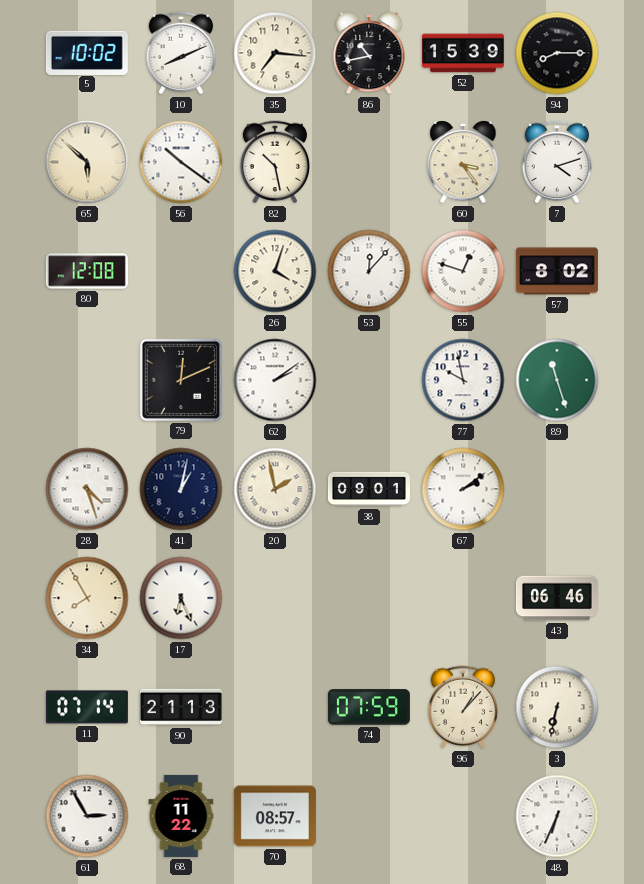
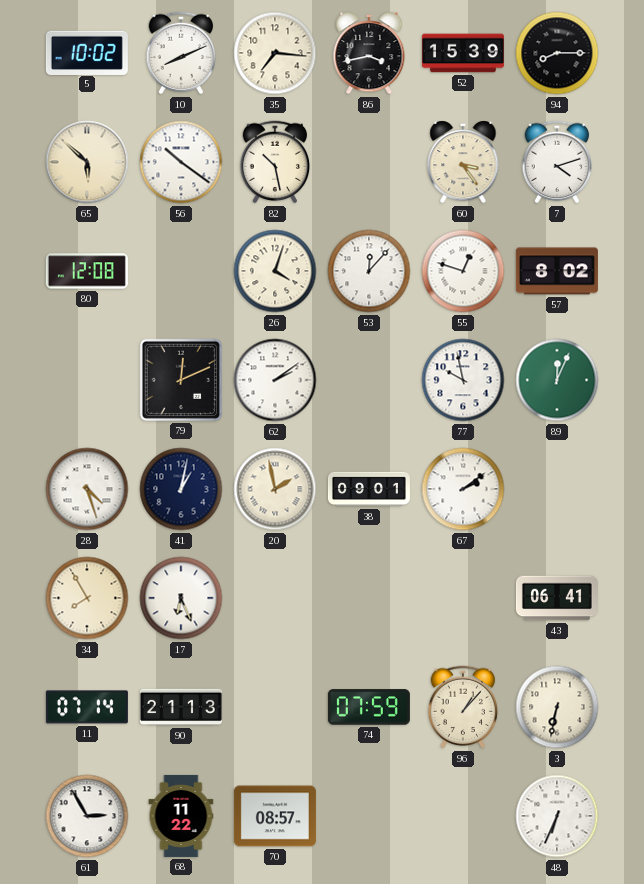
86: 10:43 -> 3:43 (369, 54)
89: 11:27 -> 12:04 (557, 380)
43: 06:46 -> 06:41 (557, 598)
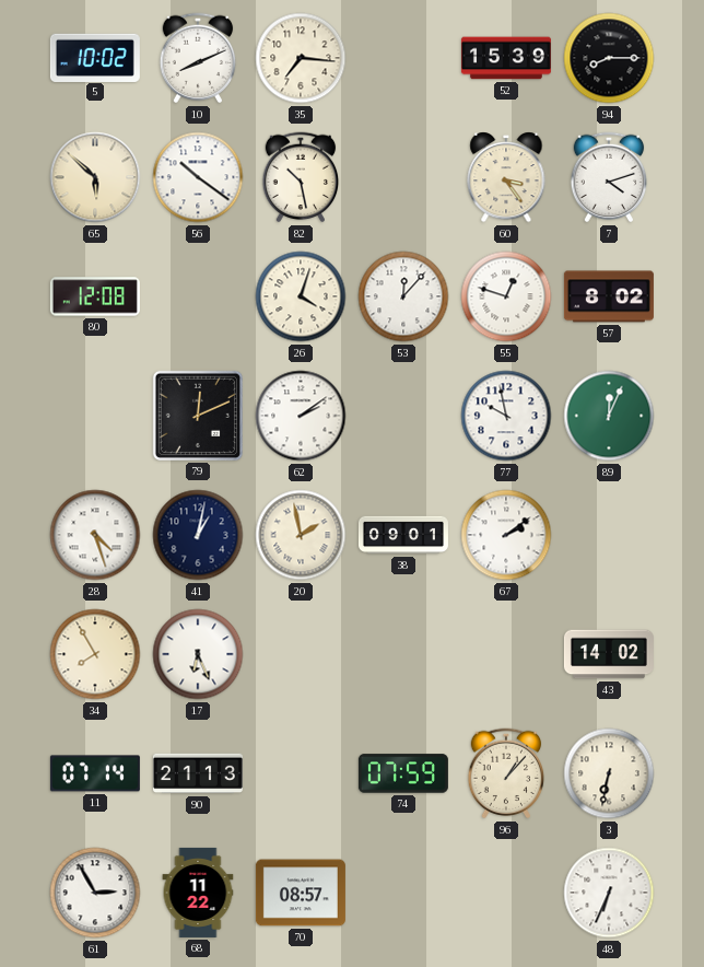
86: 3:43 -> none (369, 54)
43: 06:41 -> 14:02 (609, 654)
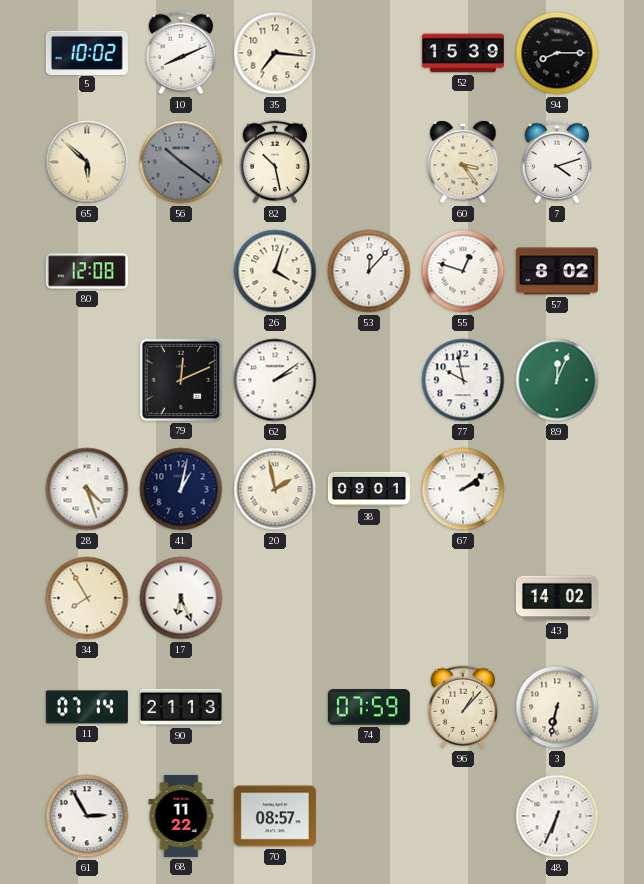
56 dial: white -> grey (181, 162)
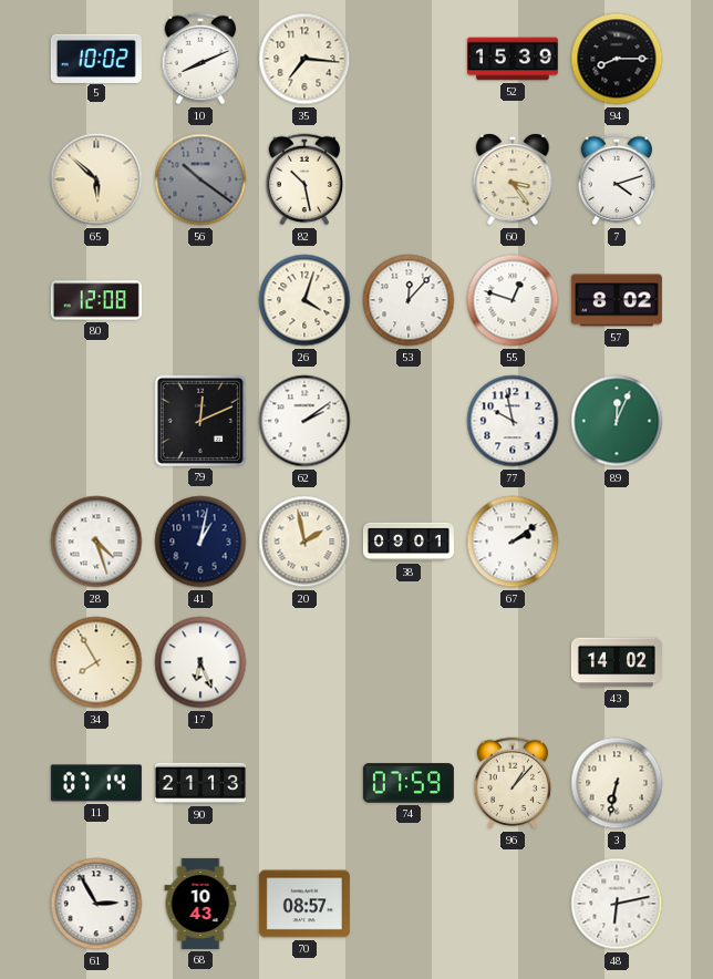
68: 11:22 -> 10:43 (200, 904)
48: 6:34 -> 6:13 (617, 904)
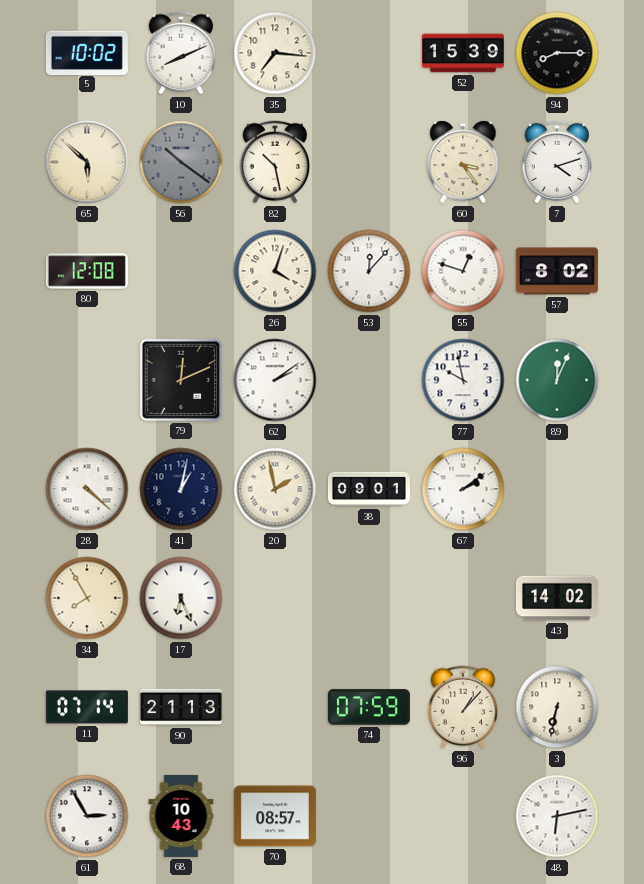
28: 4:27 -> 4:22 (87, 489)
